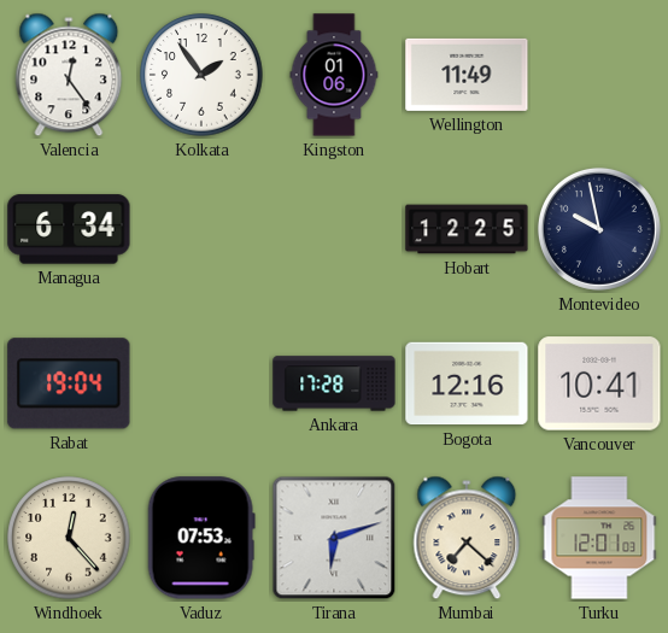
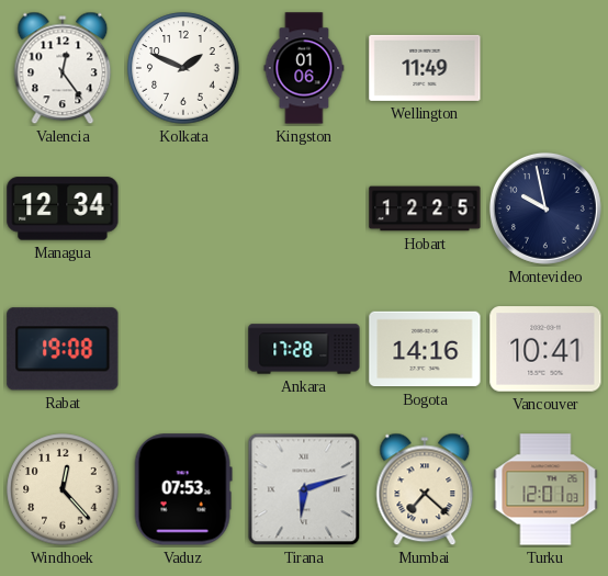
Kolkata: 1:54 -> 1:49 (183, 68)
Managua: 6:34 -> 12:34 (63, 208)
Rabat: 19:04 -> 19:08 (63, 349)
Bogota: 12:16 -> 14:16 (425, 349)
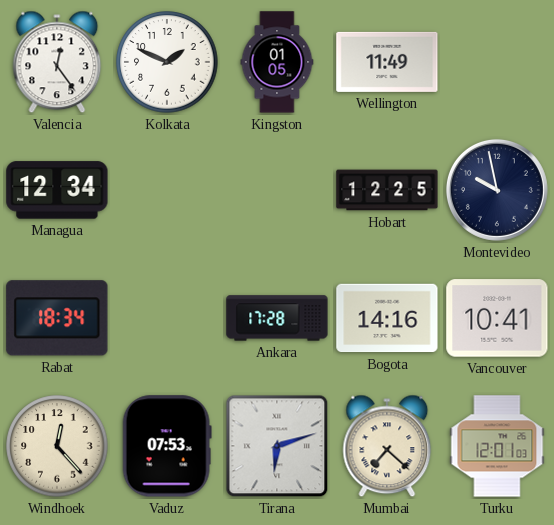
Kingston: 01:06 -> 01:05 (277, 62)
Rabat: 19:08 -> 18:34 (57, 318)
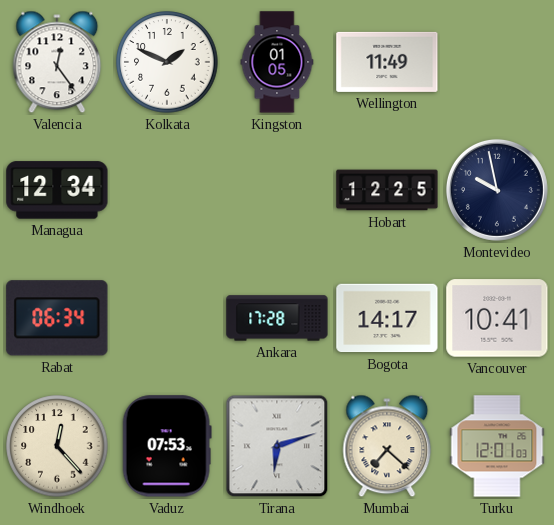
Rabat: 18:34 -> 06:34 (57, 318)
Bogota: 14:16 -> 14:17 (387, 318)
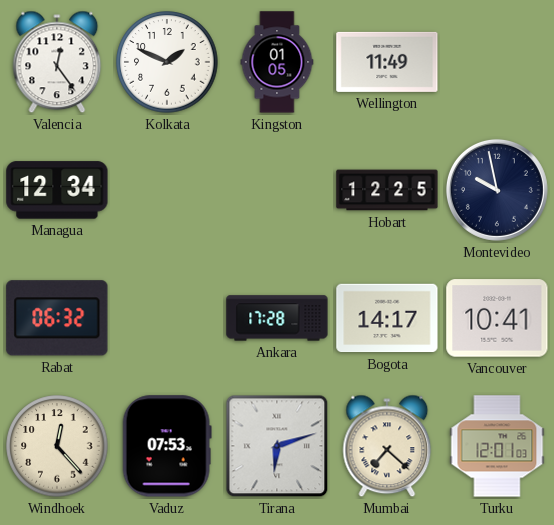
Rabat: 06:34 -> 06:32 (57, 318)
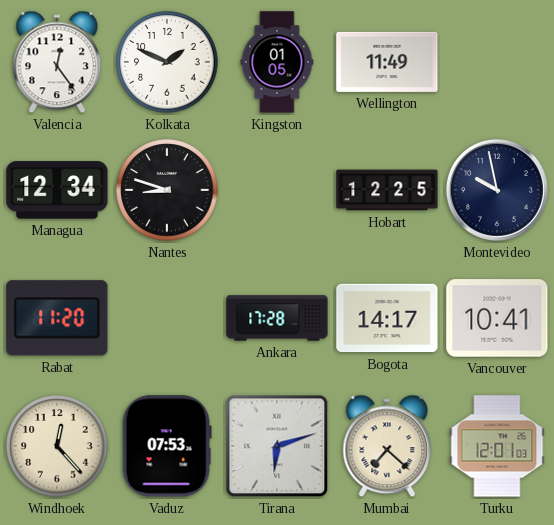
Nantes: none -> 8:48 (167, 190)
Rabat: 06:32 -> 11:20 (57, 318)
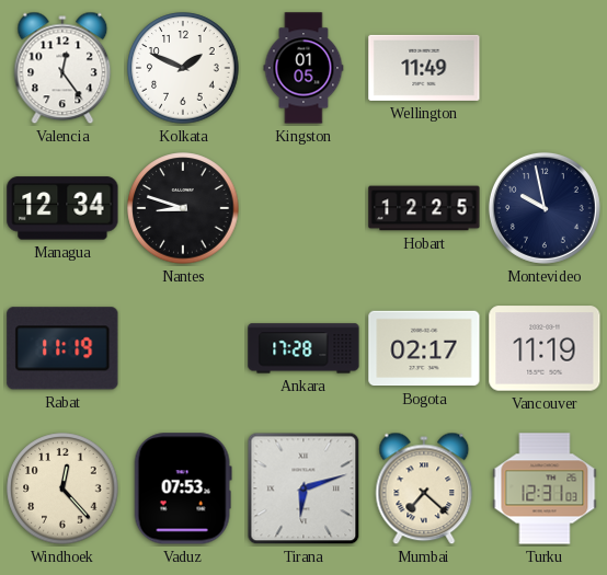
Rabat: 11:20 -> 11:19 (62, 348)
Bogota: 14:17 -> 02:17 (424, 348)
Vancouver: 10:41 -> 11:19 (545, 348)
Turku: 12:01 -> 12:31 (545, 488)
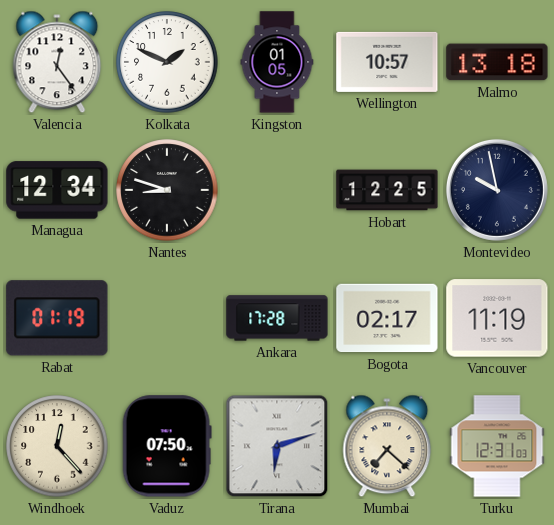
Wellington: 11:49 -> 10:57 (387, 62)
Malmo: none -> 13:18 (497, 62)
Rabat: 11:19 -> 01:19 (57, 318)
Vaduz: 07:53 -> 07:50 (167, 446)
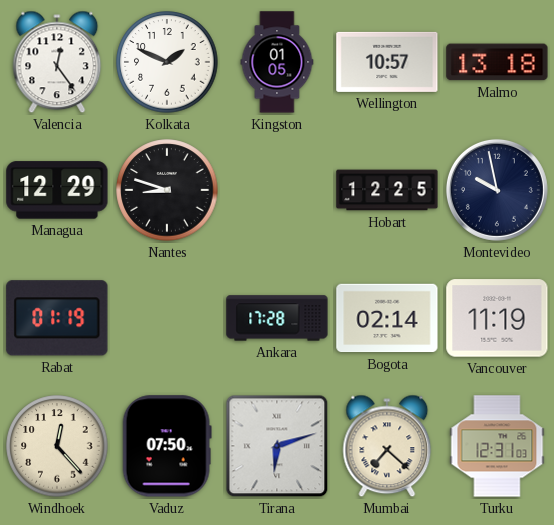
Managua: 12:34 -> 12:29 (57, 190)
Bogota: 02:17 -> 02:14 (387, 318)
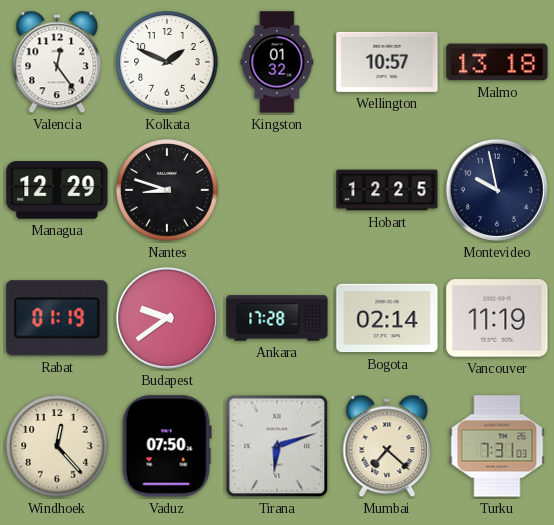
Kingston: 01:05 -> 01:32 (277, 62)
Budapest: none -> 9:39 (167, 318)
Turku: 12:31 -> 7:31 (497, 446)
